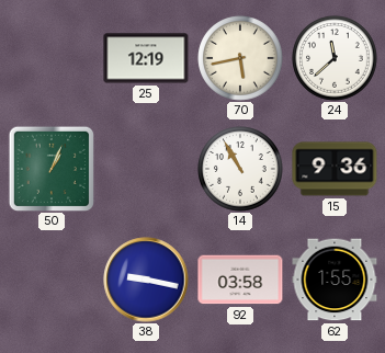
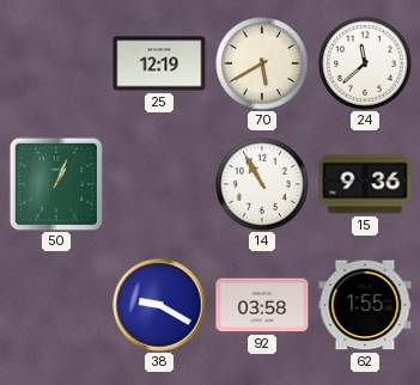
70: 5:43 -> 5:40 (262, 63)
38: 9:17 -> 9:20 (159, 305)
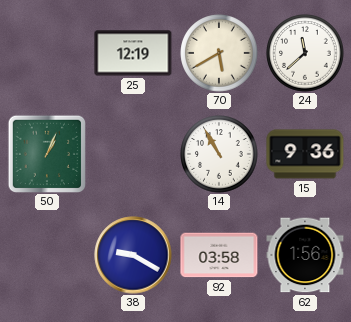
62: 1:55 -> 1:56 (305, 255)
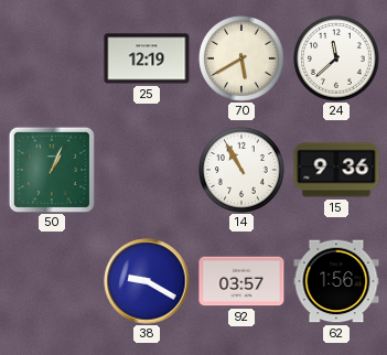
92: 03:58 -> 03:57 (241, 281)
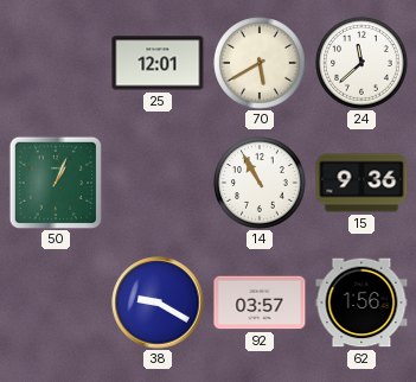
25: 12:19 -> 12:01 (158, 63)
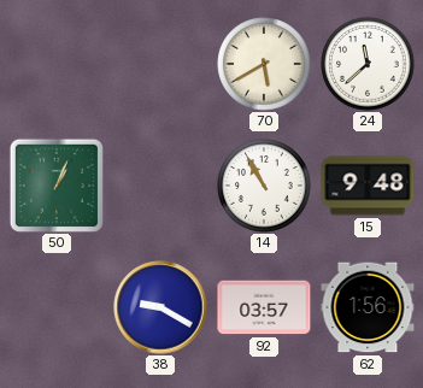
25: 12:01 -> none (158, 63)
15: 9:36 -> 9:48 (368, 186)
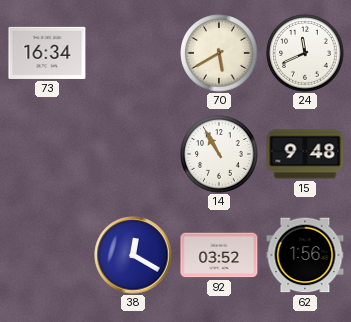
73: none -> 16:34 (47, 53)
24: 11:38 -> 11:41 (305, 53)
50: 1:04 -> none (55, 184)
38: 9:20 -> 12:20 (133, 255)
92: 03:57 -> 03:52 (219, 255)
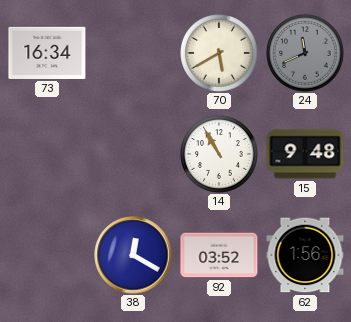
24 dial: white -> grey (305, 53)
